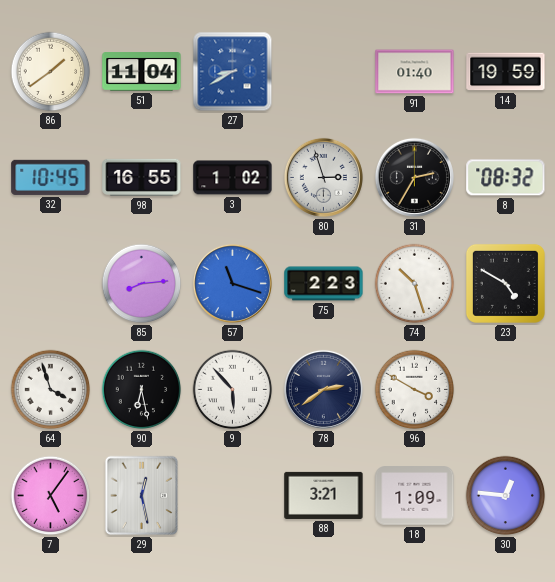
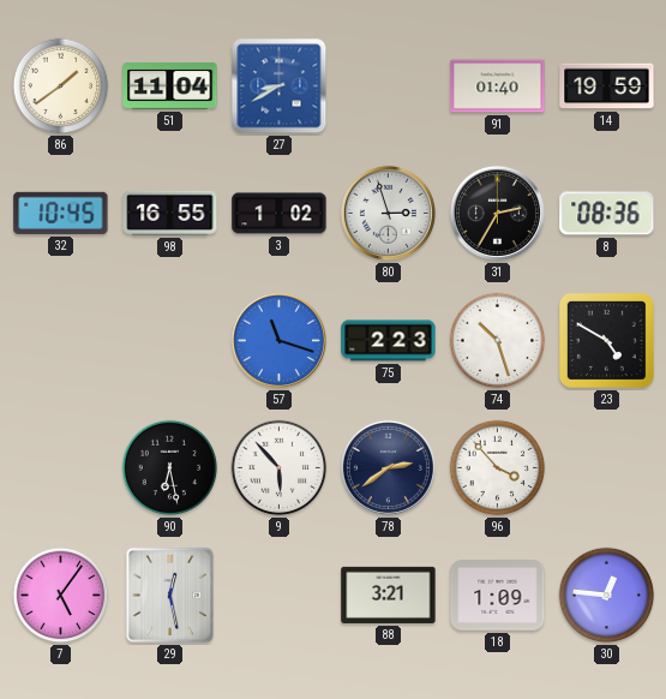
8: 08:32 -> 08:36 (607, 214)
85: 8:14 -> none (142, 284)
64: 3:57 -> none (51, 390)
96: 3:50 -> 3:53 (498, 468)
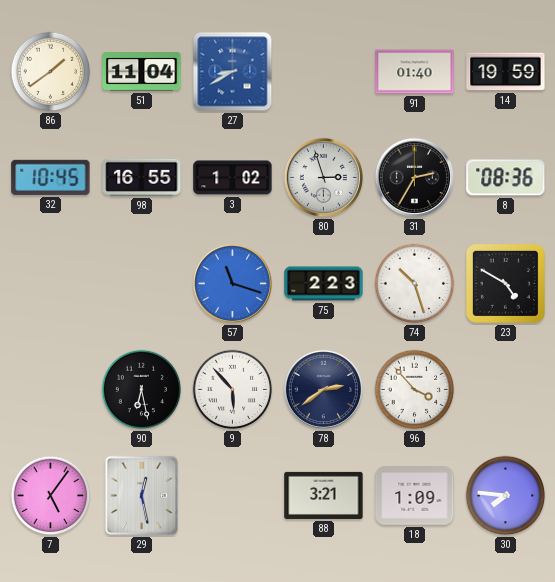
30: 12:46 -> 7:46 (506, 496)
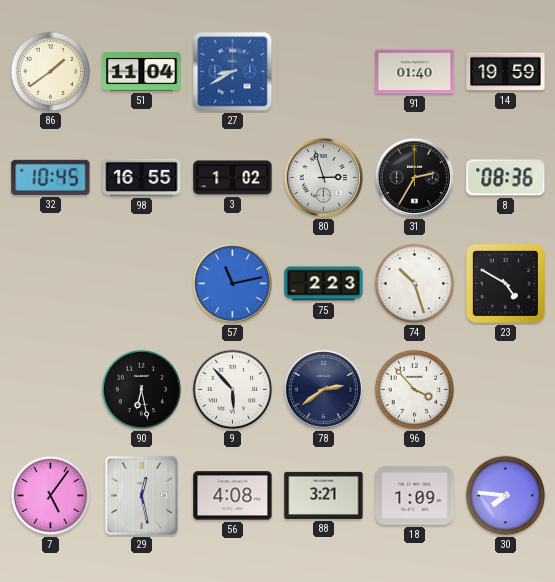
57: 11:18 -> 11:13 (232, 283)
56: none -> 4:08 (233, 496)
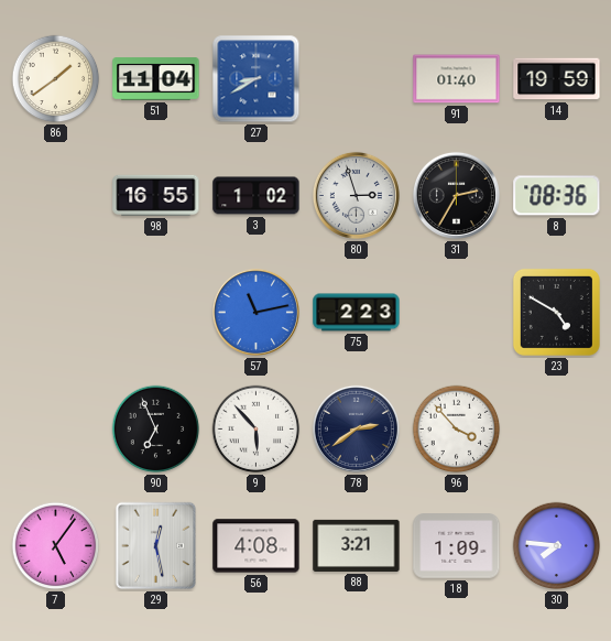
32: 10:45 -> none (51, 177)
74: 10:27 -> none (415, 284)
90: 6:28 -> 6:56 (156, 430)
